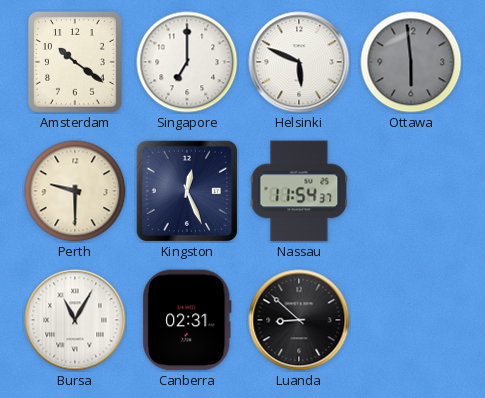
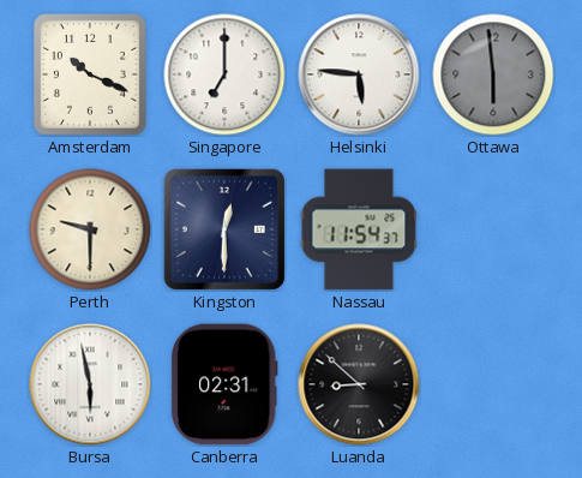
Amsterdam: 10:21 -> 10:19 (90, 74)
Helsinki: 5:49 -> 5:46 (359, 74)
Kingston: 12:26 -> 12:30 (224, 229)
Bursa: 11:05 -> 5:58 (90, 384)
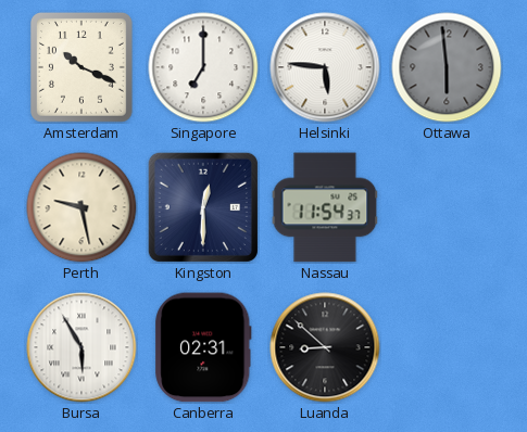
Perth: 9:30 -> 9:28 (81, 207)
Bursa: 5:58 -> 5:55 (81, 347)
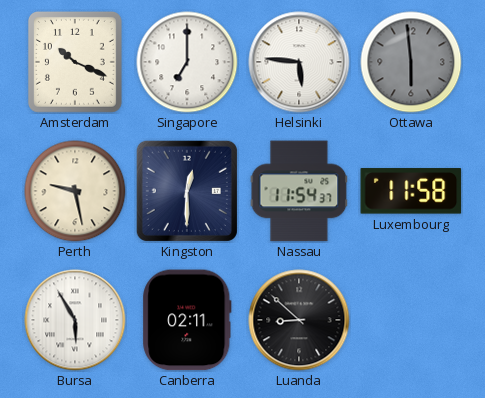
Luxembourg: none -> 11:58 (411, 191)
Canberra: 02:31 -> 02:11 (187, 320)
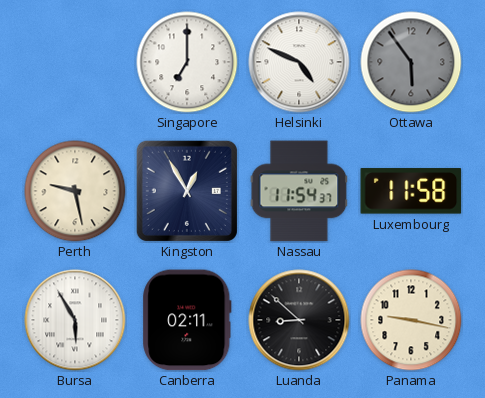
Amsterdam: 10:19 -> none (75, 62)
Helsinki: 5:46 -> 4:49 (299, 62)
Ottawa: 5:59 -> 5:54 (411, 62)
Kingston: 12:30 -> 12:55 (187, 191)
Panama: none -> 9:17 (411, 320)
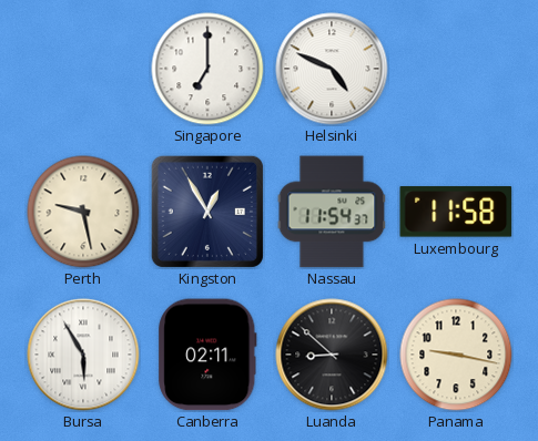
Ottawa: 5:54 -> none (411, 62)
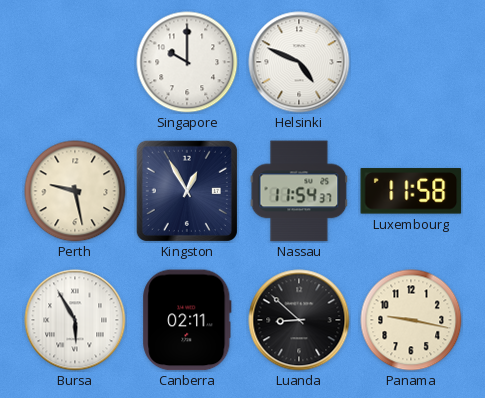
Singapore: 7:00 -> 10:00 (187, 62)
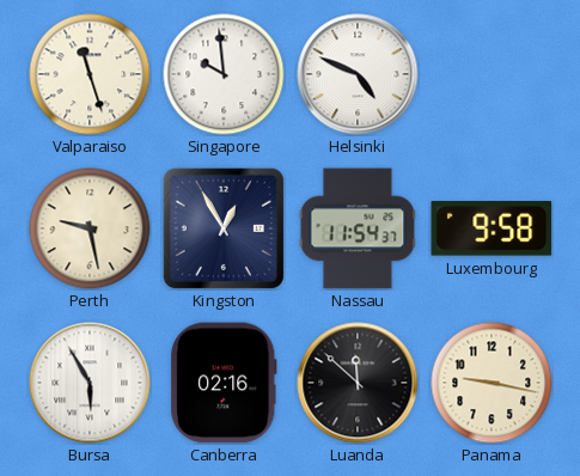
Valparaiso: none -> 11:27 (90, 74)
Singapore: 10:00 -> 9:59 (224, 74)
Luxembourg: 11:58 -> 9:58 (492, 228)
Canberra: 02:11 -> 02:16 (224, 383)
Luanda: 8:52 -> 11:52 (358, 383)
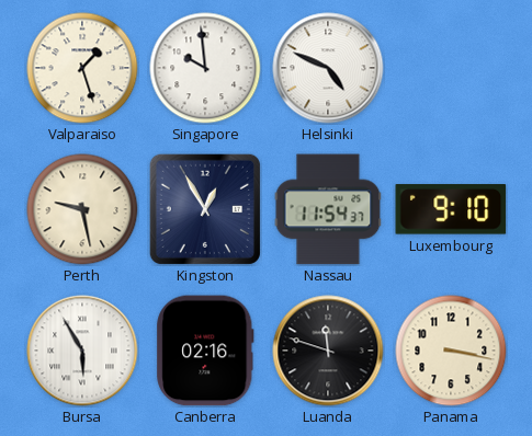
Valparaiso: 11:27 -> 1:27 (82, 68)
Luxembourg: 9:58 -> 9:10 (451, 209)
Luanda: 11:52 -> 11:48 (328, 351)
Panama: 9:17 -> 3:17 (451, 351)
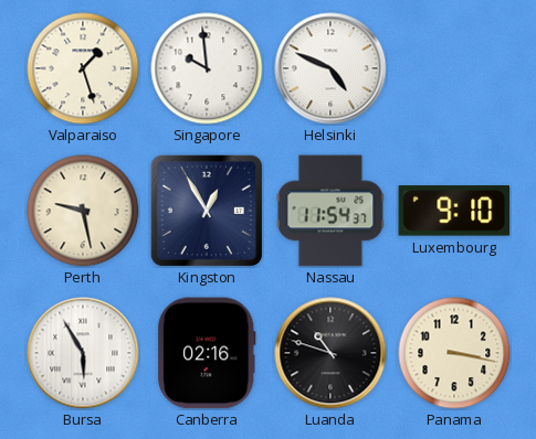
Luanda: 11:48 -> 10:48 (330, 353)
